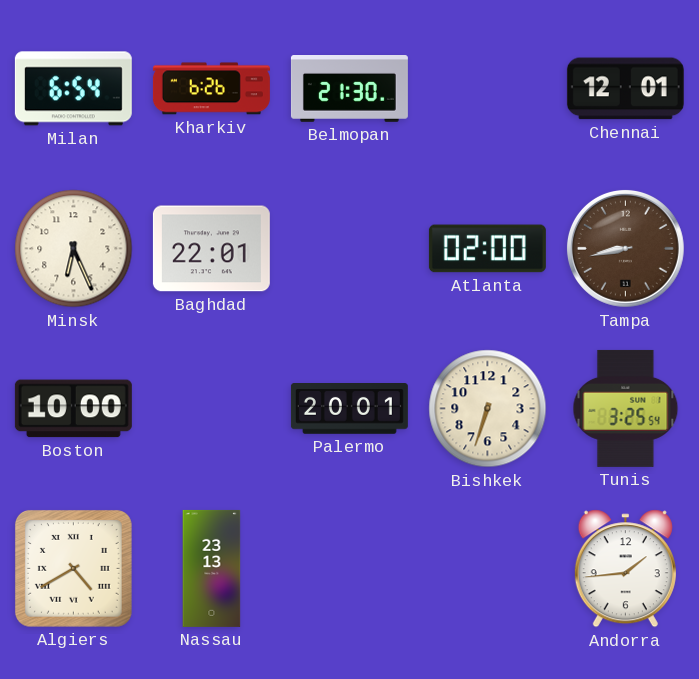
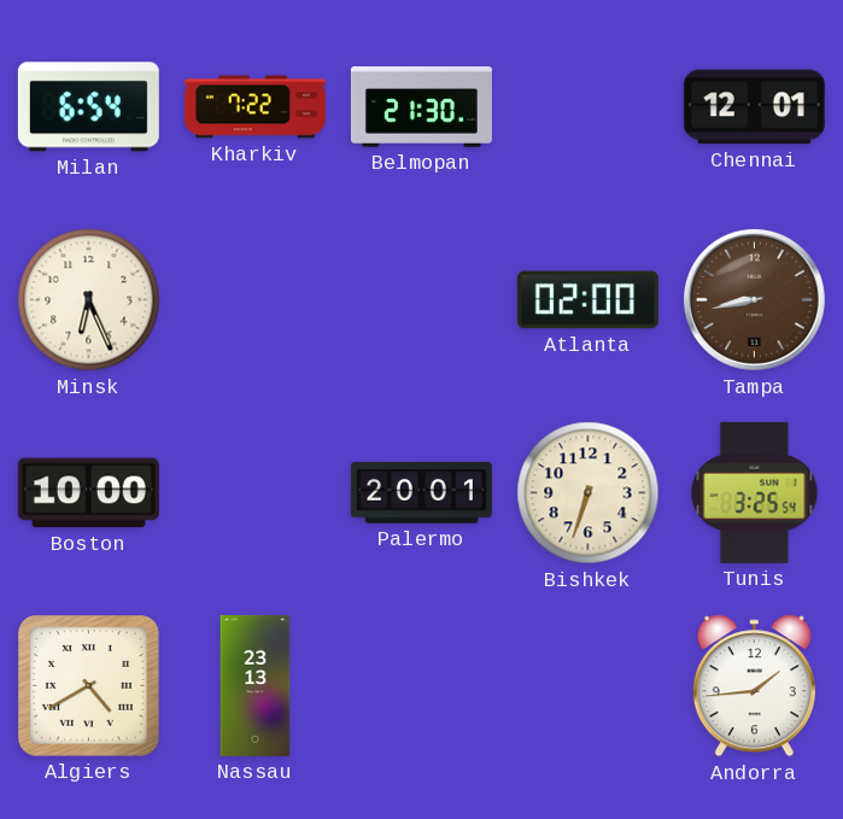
Kharkiv: 6:26 -> 7:22 (254, 107)
Baghdad: 22:01 -> none (211, 249)
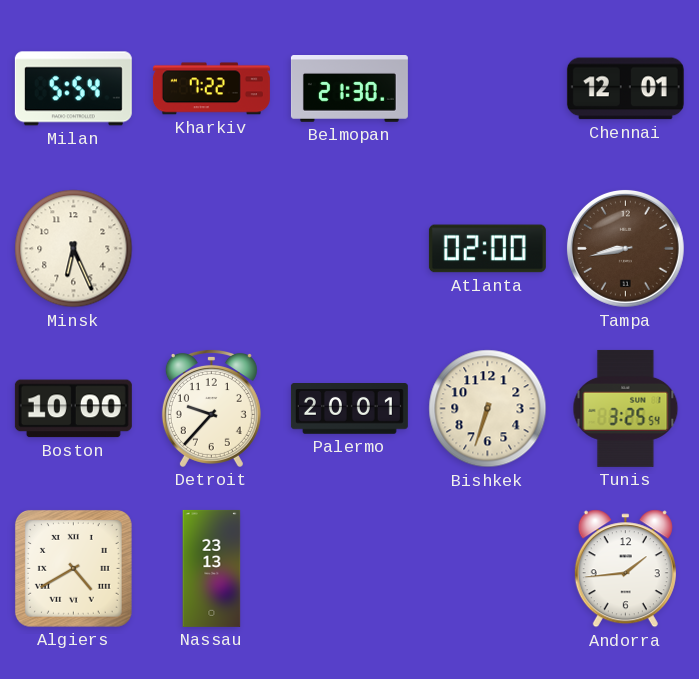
Milan: 6:54 -> 5:54 (73, 89)
Detroit: none -> 9:37 (211, 408)
